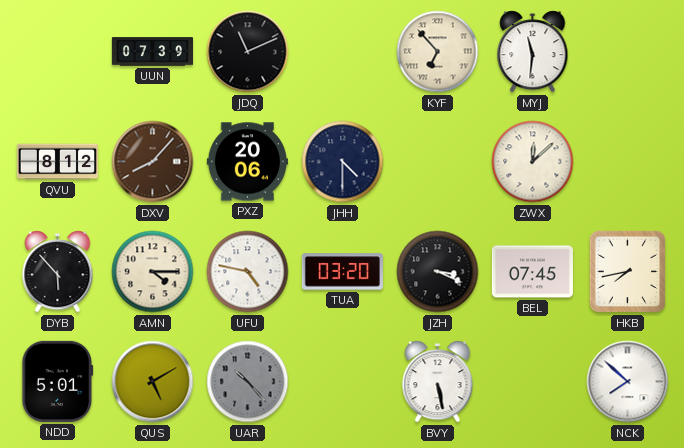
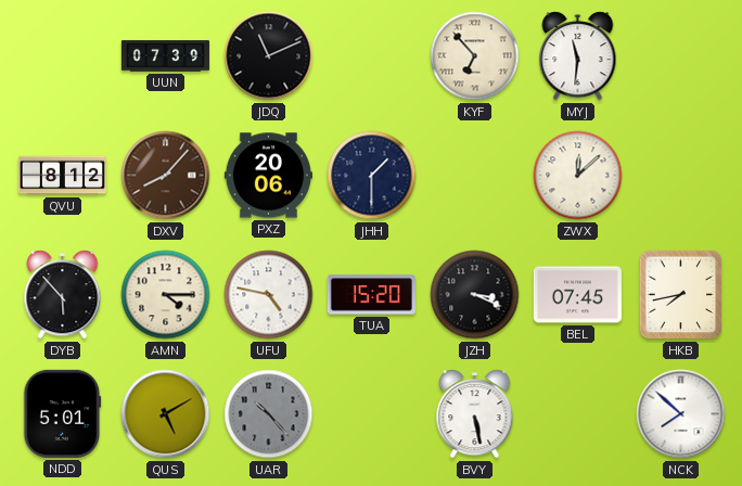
JHH: 4:30 -> 1:30 (372, 176)
TUA: 03:20 -> 15:20 (371, 295)
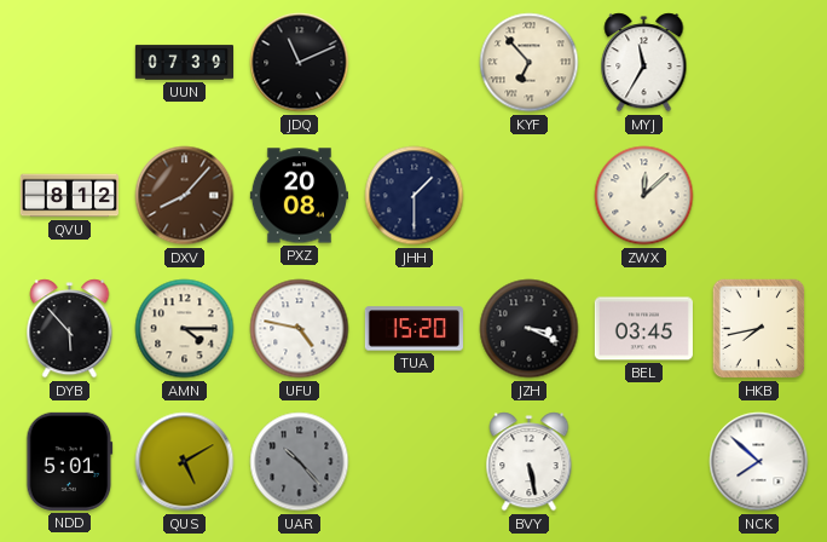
MYJ: 11:31 -> 11:35 (644, 63)
PXZ: 20:06 -> 20:08 (299, 196)
BEL: 07:45 -> 03:45 (643, 329)
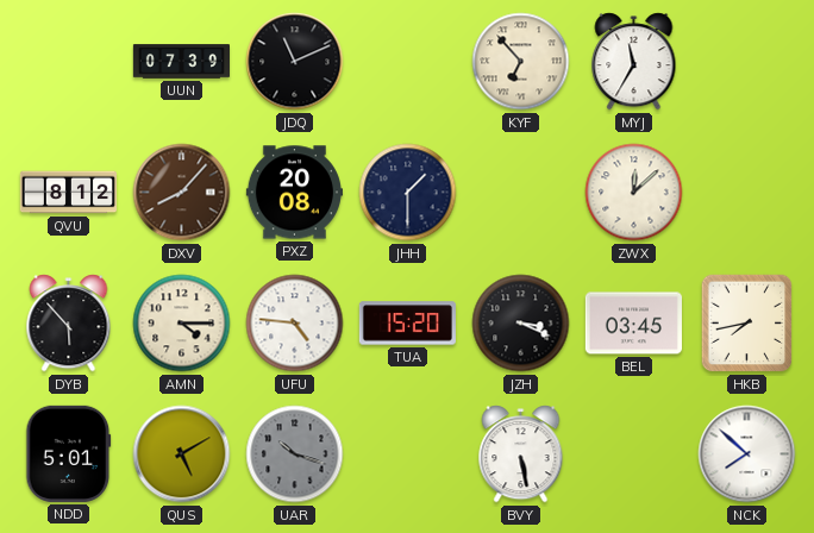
UFU: 4:47 -> 4:46 (295, 324)
UAR: 10:23 -> 10:18 (295, 454)
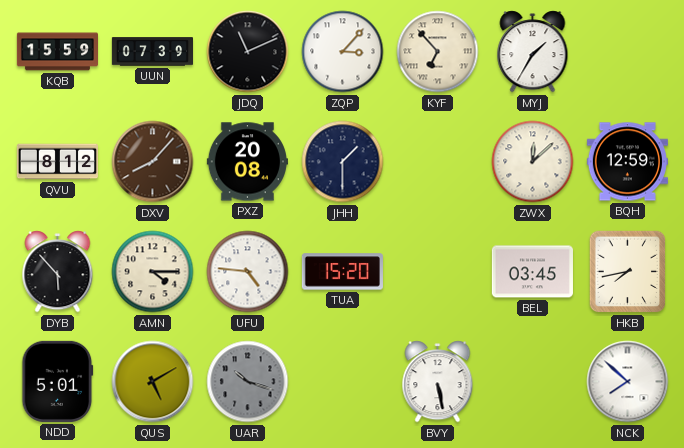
KQB: none -> 15:59 (57, 52)
ZQP: none -> 3:07 (343, 52)
MYJ: 11:35 -> 1:35 (533, 52)
BQH: none -> 12:59 (627, 162)
JZH: 3:19 -> none (521, 324)
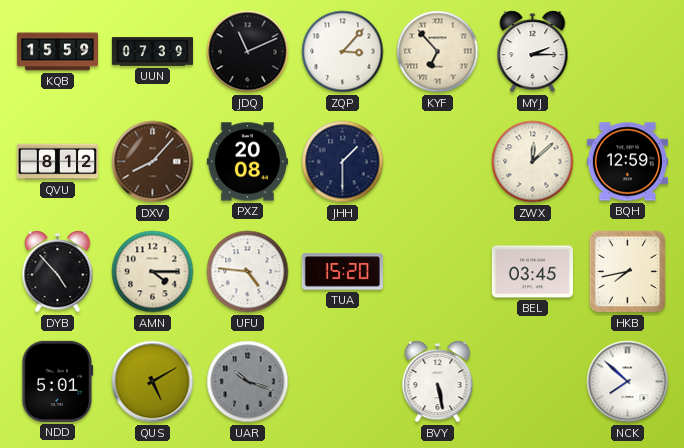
MYJ: 1:35 -> 2:15 (533, 52)
DYB: 5:53 -> 4:53 (58, 272)
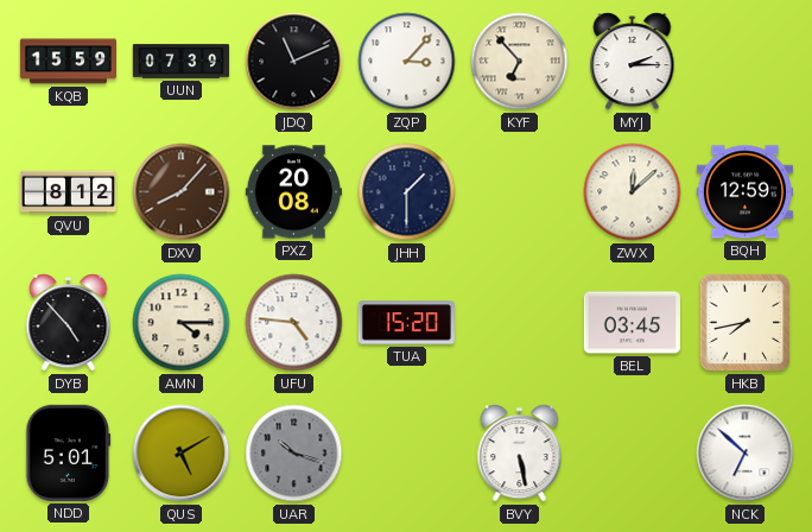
NCK: 7:52 -> 6:52 (746, 454)
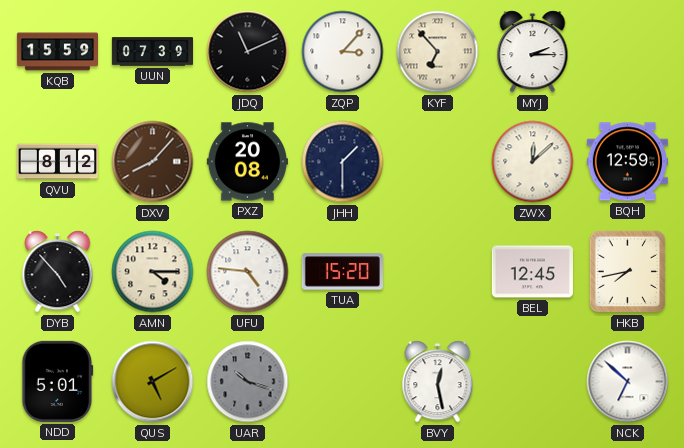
BEL: 03:45 -> 12:45 (532, 272)
BVY: 5:28 -> 12:28 (438, 382)
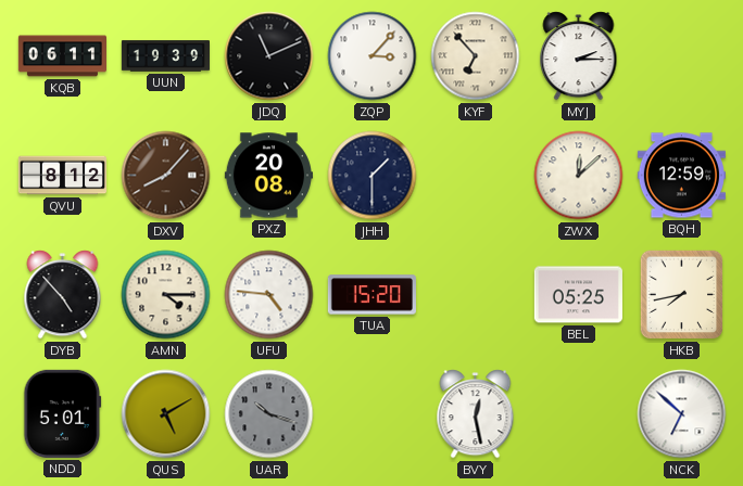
KQB: 15:59 -> 06:11 (62, 56)
UUN: 07:39 -> 19:39 (165, 56)
BEL: 12:45 -> 05:25 (578, 295)
